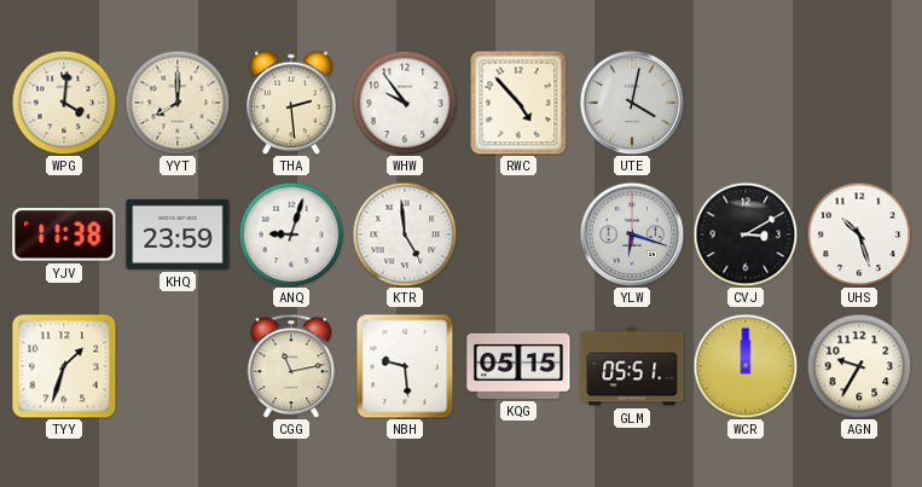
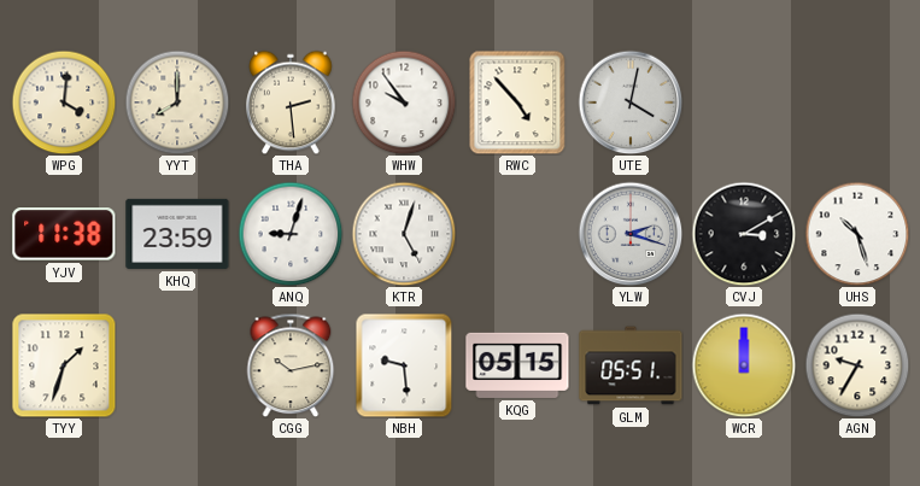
KTR: 4:59 -> 5:03 (404, 234)
YLW: 6:18 -> 2:18 (631, 234)
CGG: 11:13 -> 10:13 (291, 365)
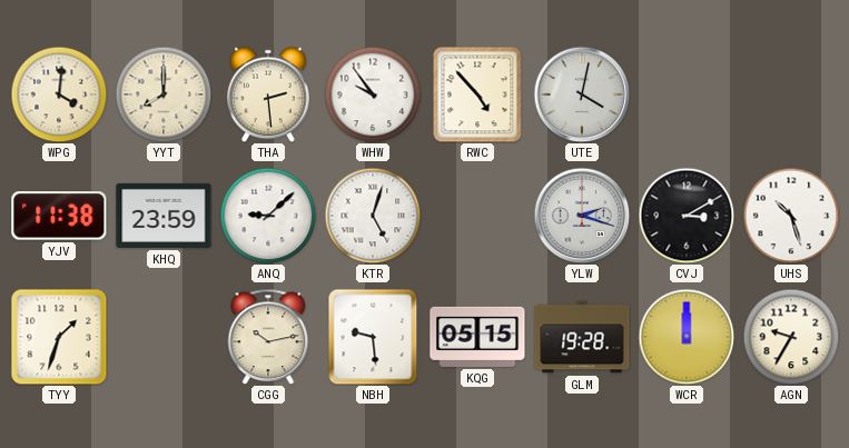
ANQ: 9:03 -> 9:08 (268, 216)
GLM: 05:51 -> 19:28 (582, 337)
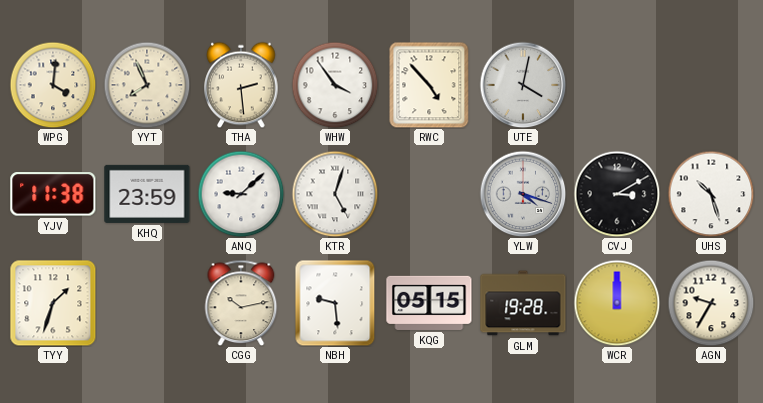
YYT: 8:00 -> 7:56 (147, 85)
WHW: 9:54 -> 3:54 (335, 85)
YLW: 2:18 -> 4:18 (523, 194)
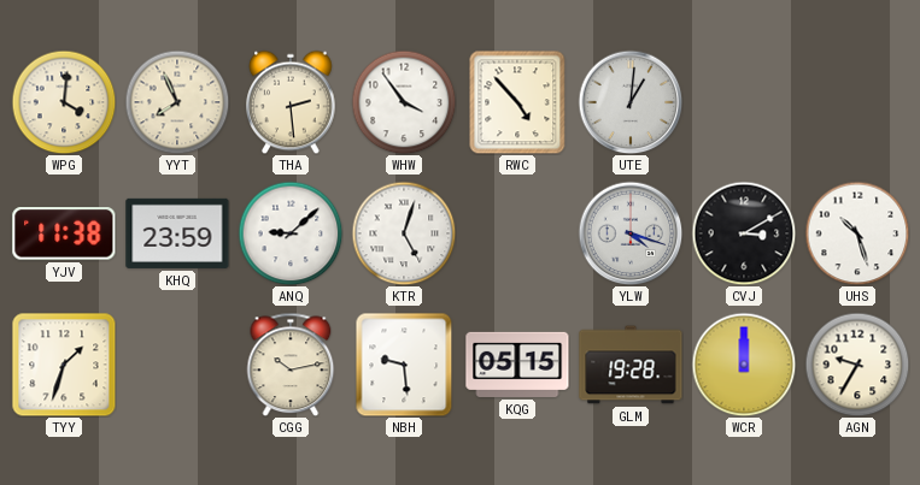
UTE: 4:02 -> 1:01 (631, 102)
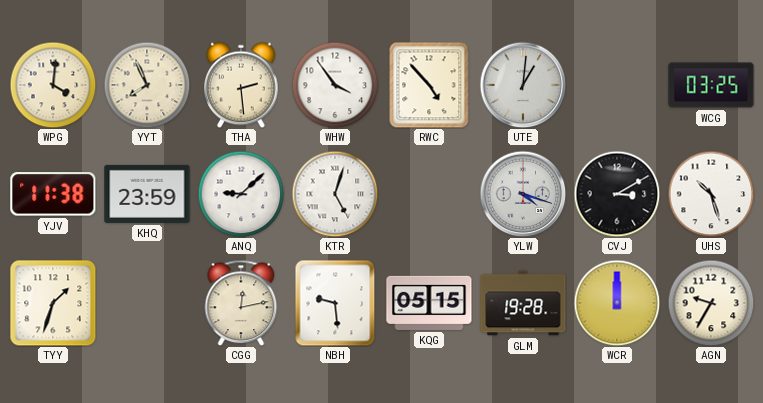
WCG: none -> 03:25 (711, 85)
CGG: 10:13 -> 12:13 (241, 303)
